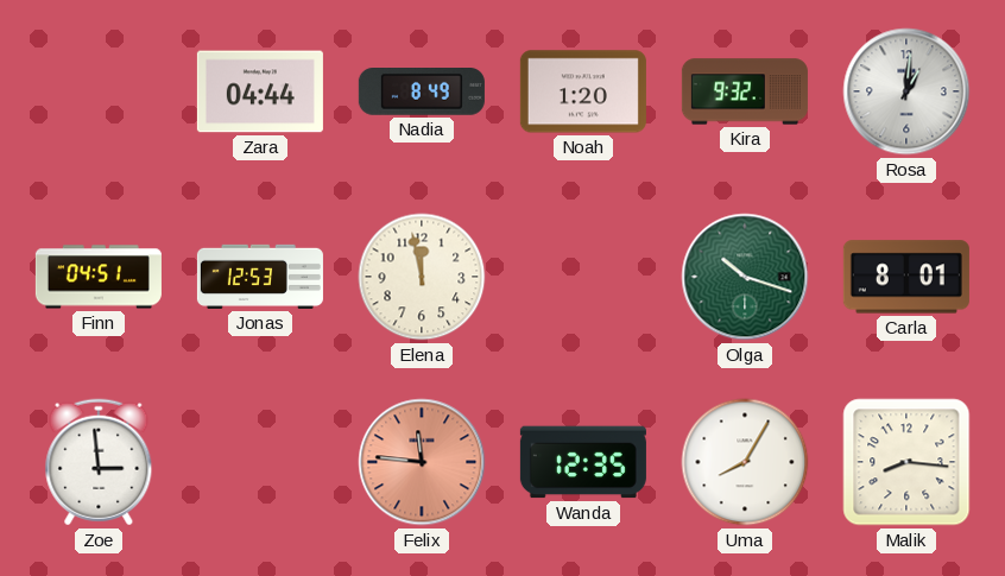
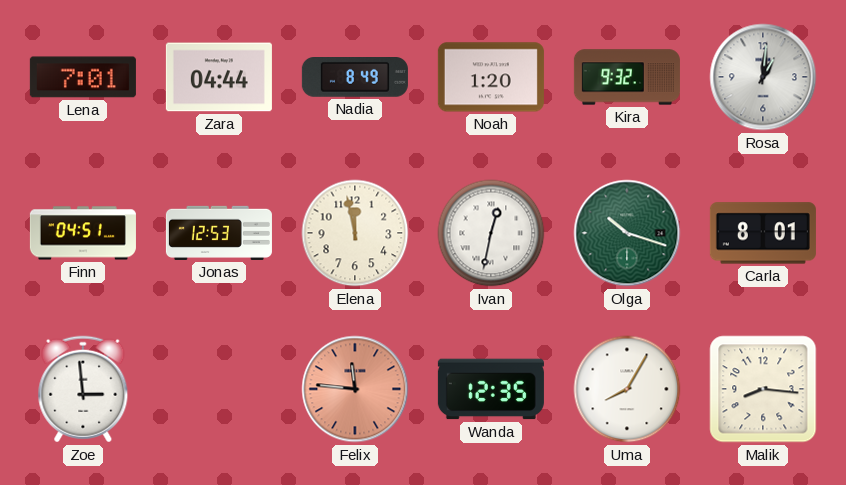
Lena: none -> 7:01 (83, 77)
Ivan: none -> 12:32 (491, 233)
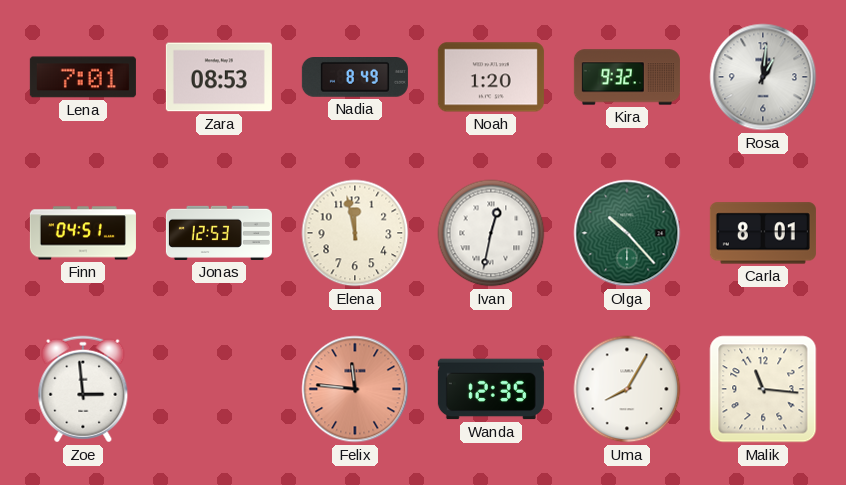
Zara: 04:44 -> 08:53 (219, 77)
Olga: 10:18 -> 10:23 (627, 233)
Malik: 8:16 -> 11:16 (763, 389)
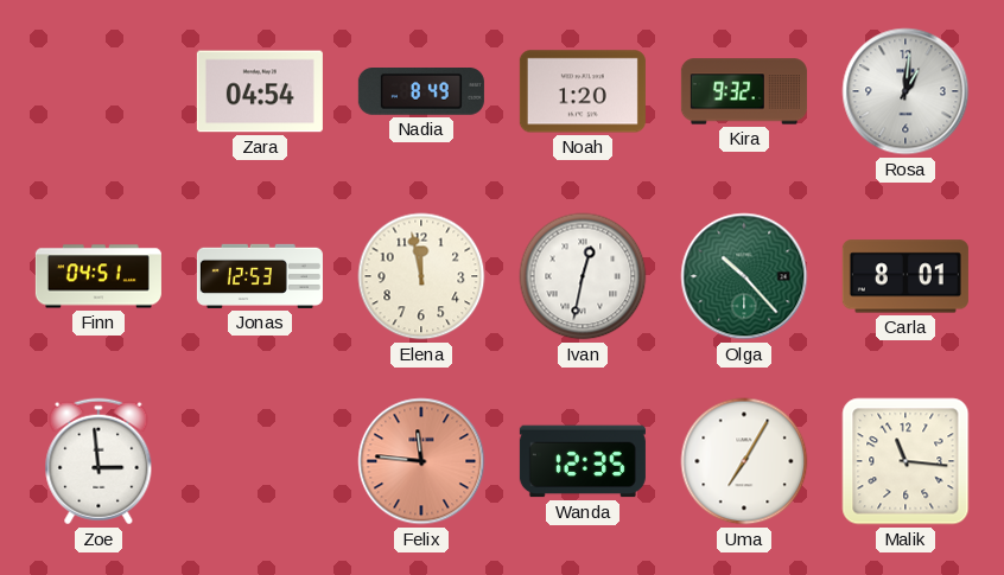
Lena: 7:01 -> none (83, 77)
Zara: 08:53 -> 04:54 (260, 91)
Uma: 8:05 -> 7:05 (744, 461)
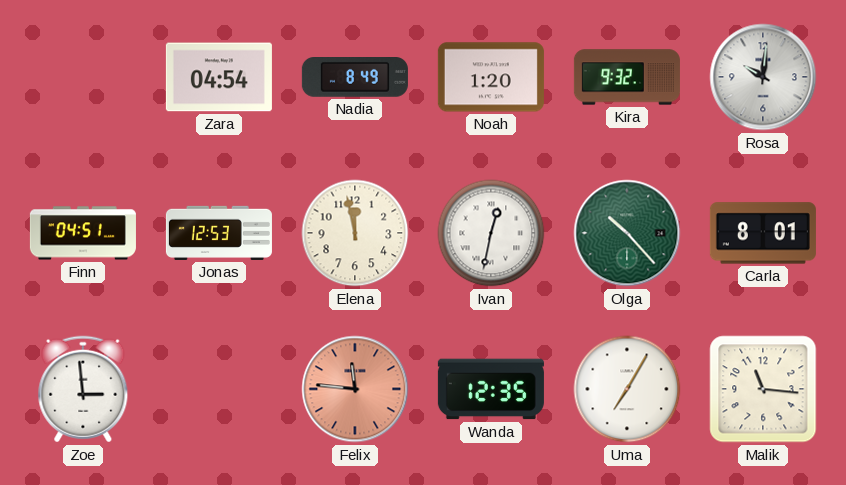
Rosa: 1:01 -> 10:01 (763, 77)
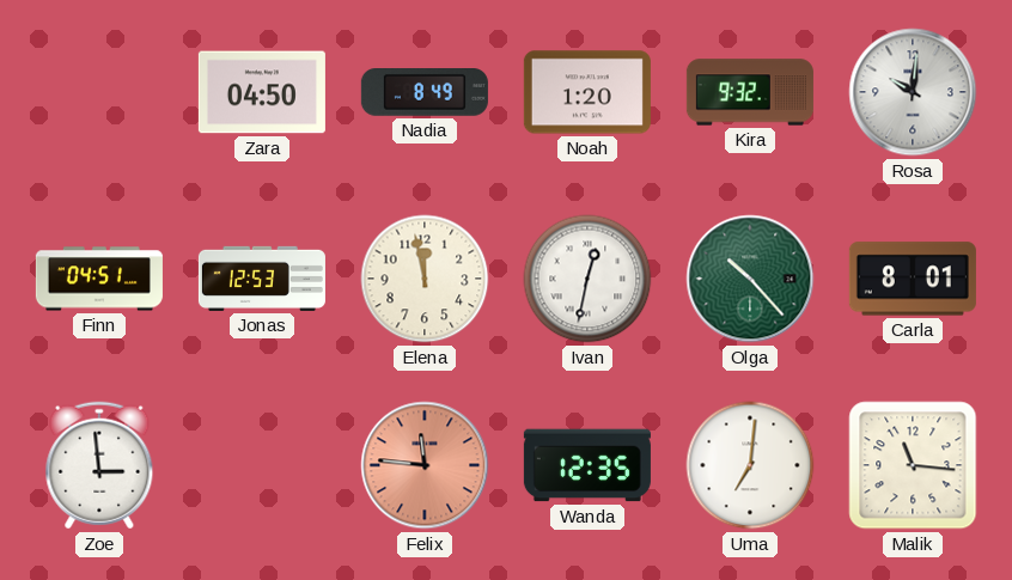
Zara: 04:54 -> 04:50 (262, 92)
Uma: 7:05 -> 7:01 (750, 465)
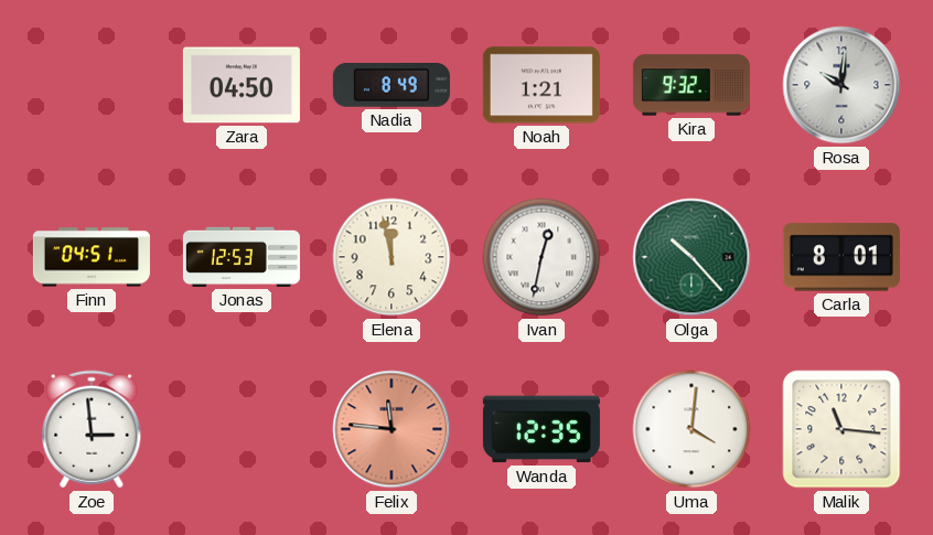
Noah: 1:20 -> 1:21 (541, 85)
Uma: 7:01 -> 4:01 (691, 429)
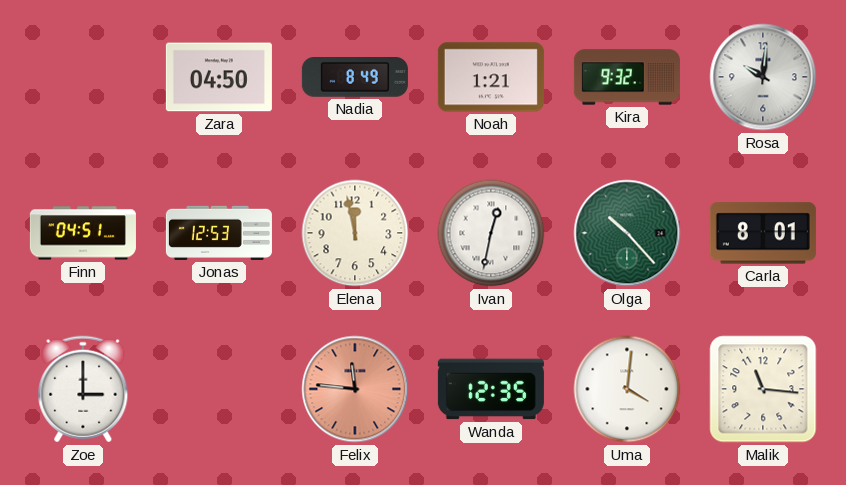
Zoe: 2:59 -> 3:00 (83, 389)
